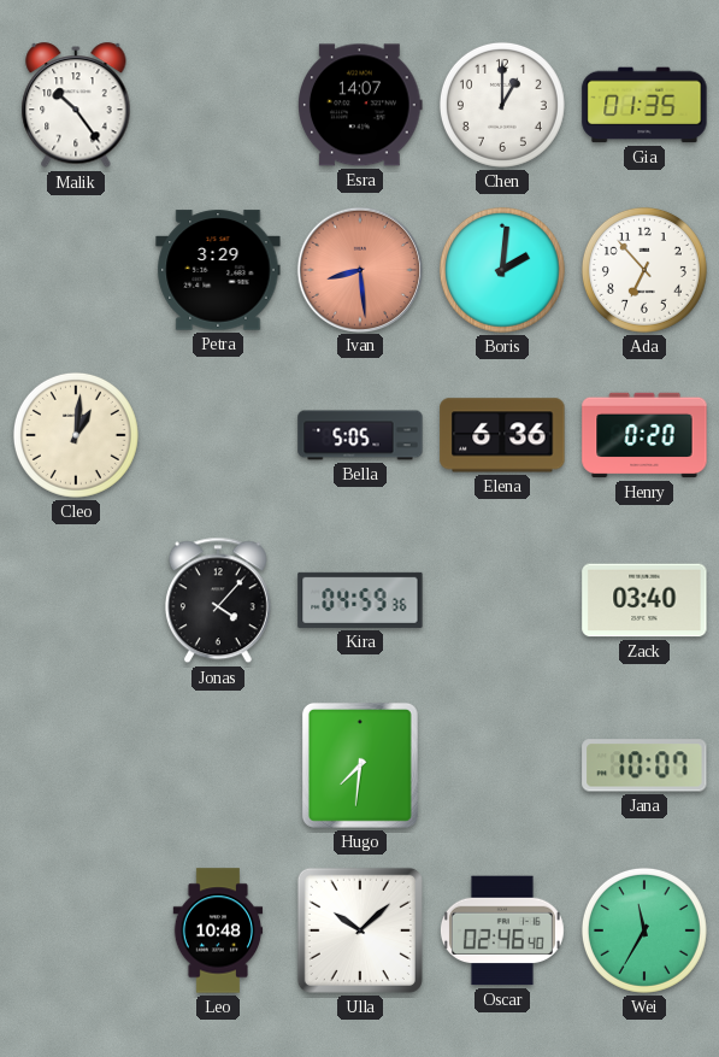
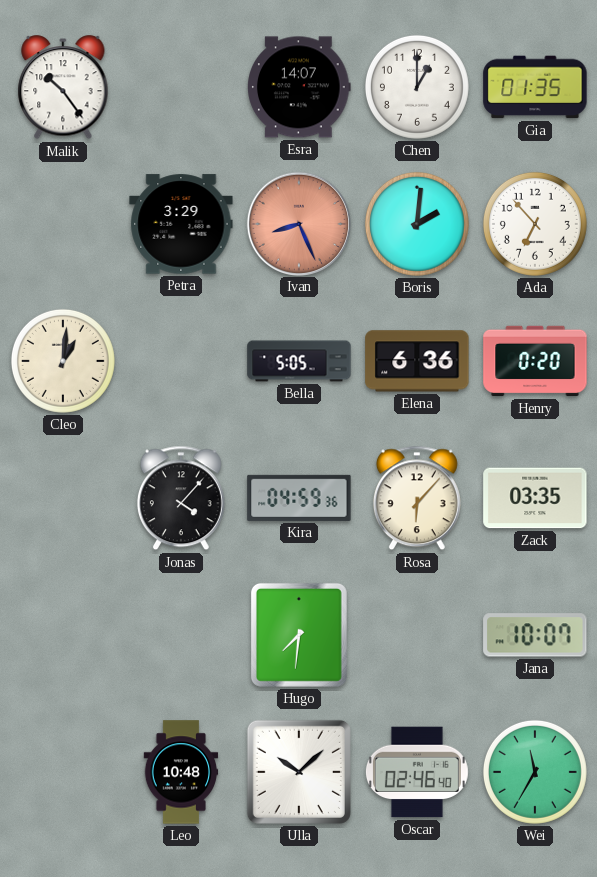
Ivan: 8:29 -> 8:26 (298, 223)
Rosa: none -> 6:07 (417, 498)
Zack: 03:40 -> 03:35 (535, 498)
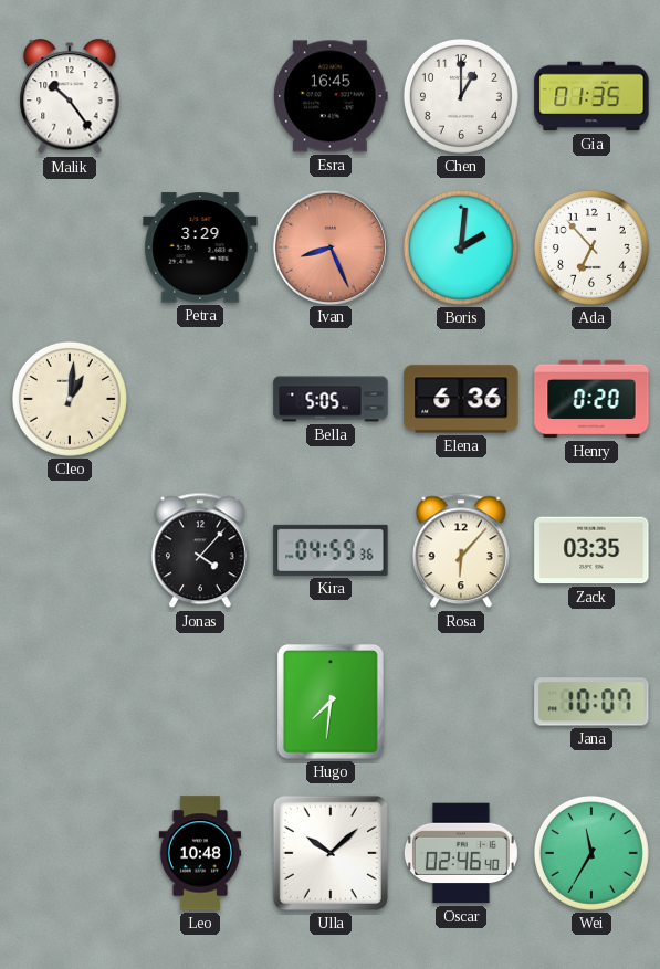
Esra: 14:07 -> 16:45 (332, 96)
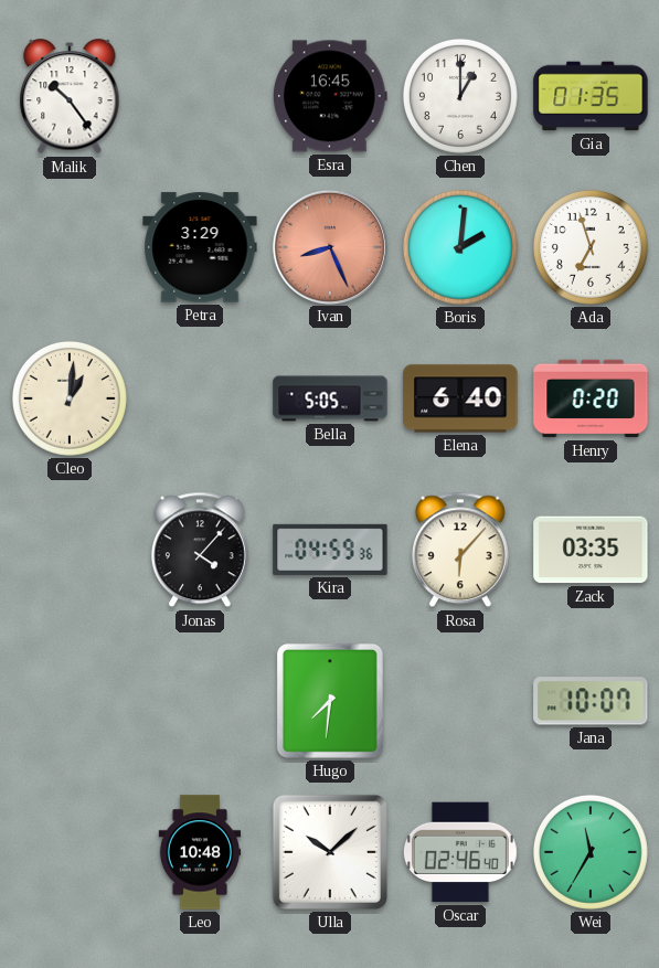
Ada: 6:53 -> 6:57 (591, 247)
Elena: 6:36 -> 6:40 (460, 398)
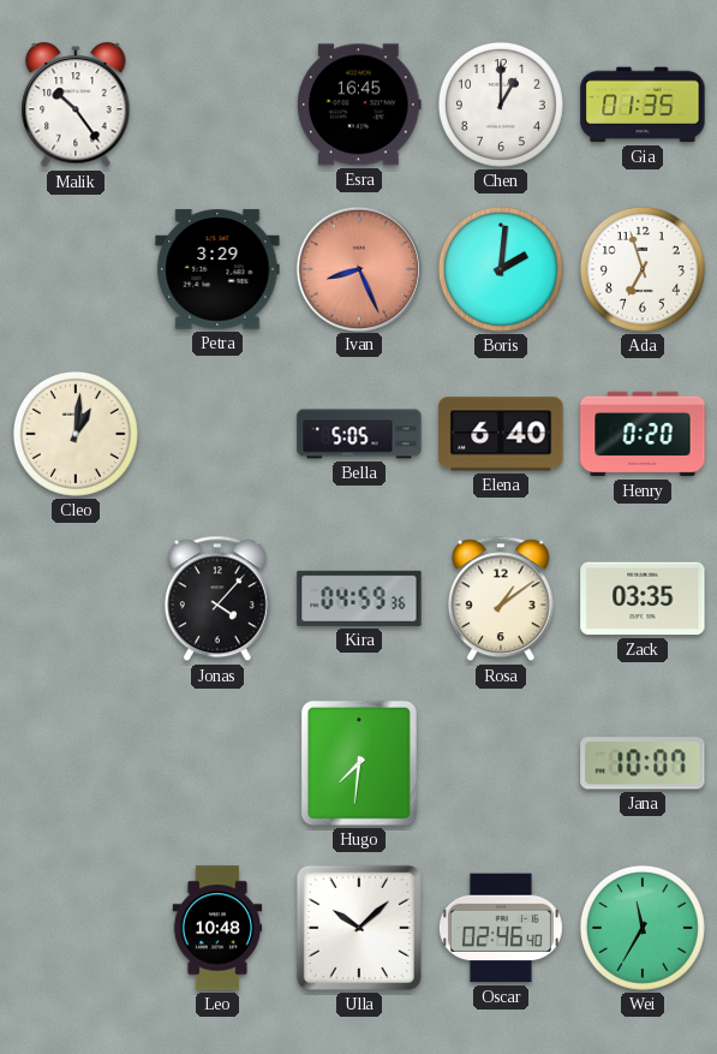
Rosa: 6:07 -> 1:09 (501, 599)
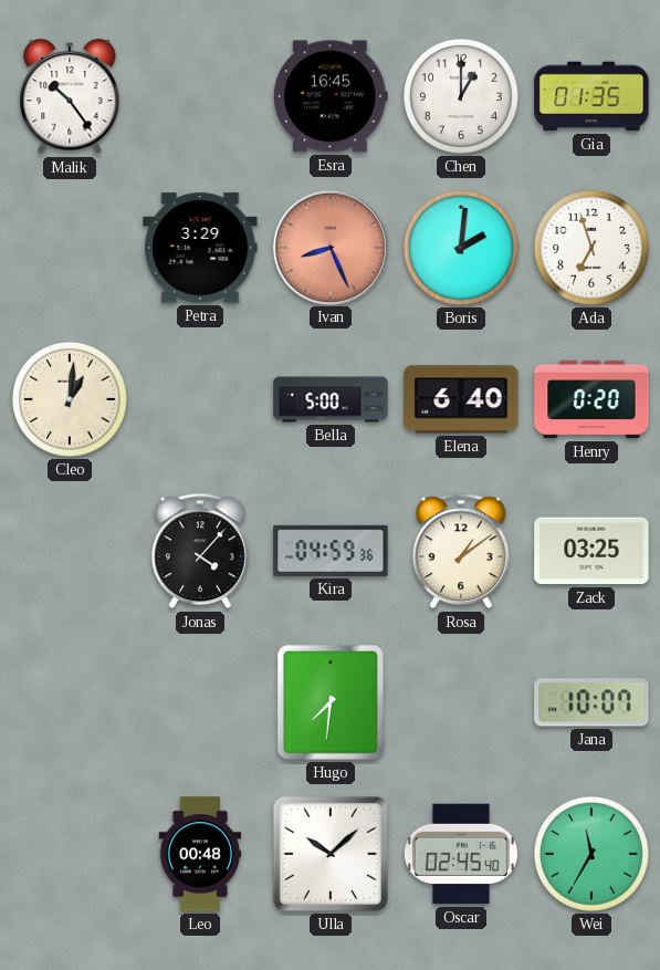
Bella: 5:05 -> 5:00 (331, 399)
Zack: 03:35 -> 03:25 (591, 551)
Leo: 10:48 -> 00:48 (200, 854)
Oscar: 02:46 -> 02:45 (461, 854)
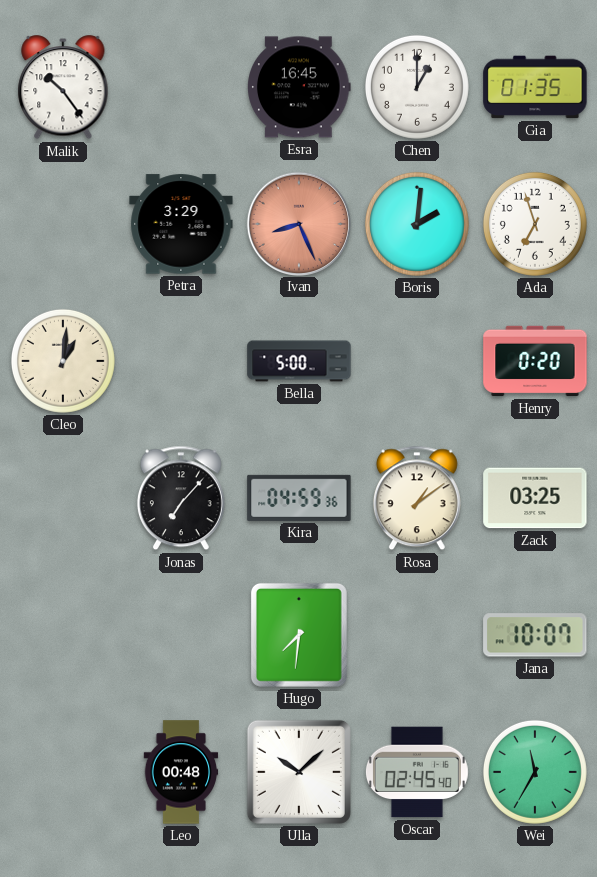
Elena: 6:40 -> none (461, 399)
Jonas: 4:07 -> 7:07 (181, 498)
